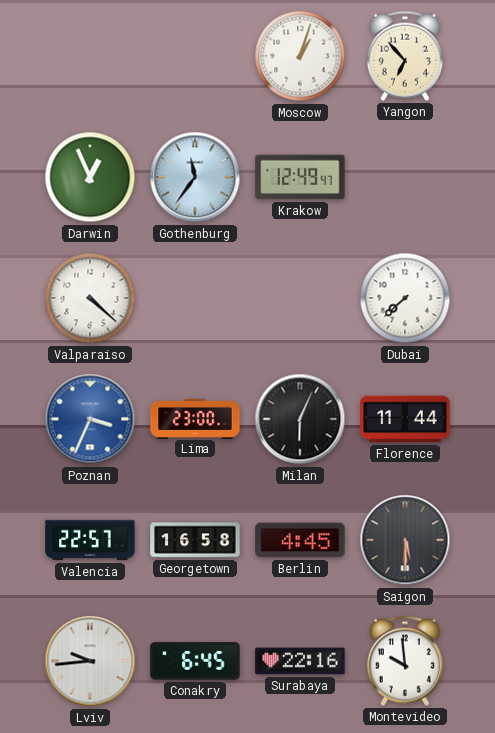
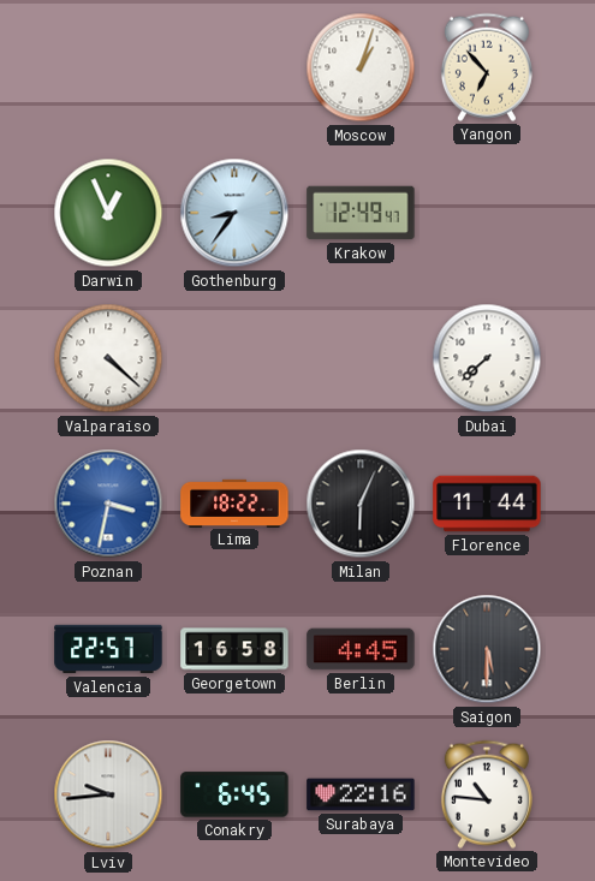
Gothenburg: 11:36 -> 8:36 (234, 213)
Poznan: 3:34 -> 3:32 (108, 504)
Lima: 23:00 -> 18:22 (234, 502)
Montevideo: 9:59 -> 10:46 (487, 794)
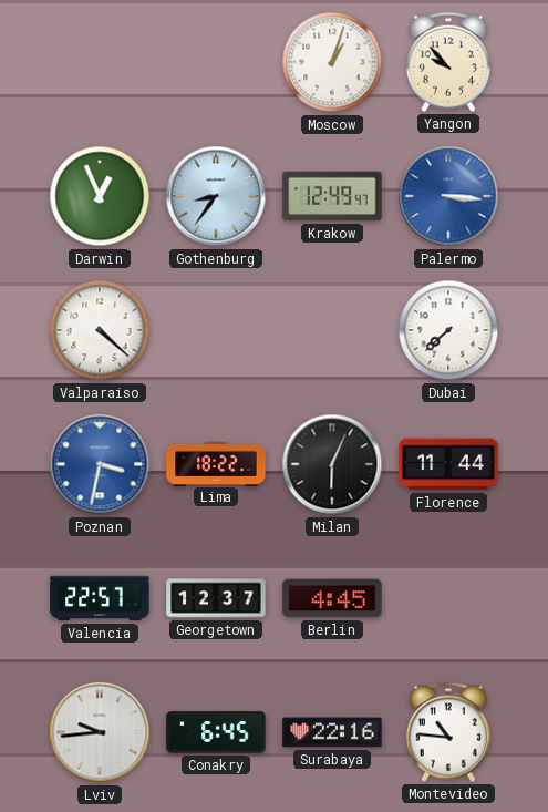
Yangon: 6:53 -> 9:53 (448, 62)
Palermo: none -> 3:16 (448, 196)
Georgetown: 16:58 -> 12:37 (216, 598)
Saigon: 5:30 -> none (487, 649)
